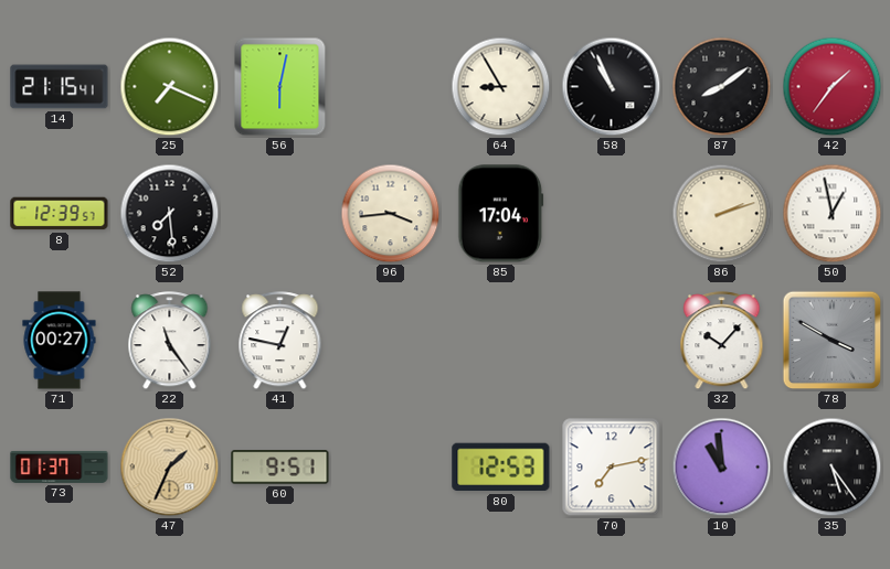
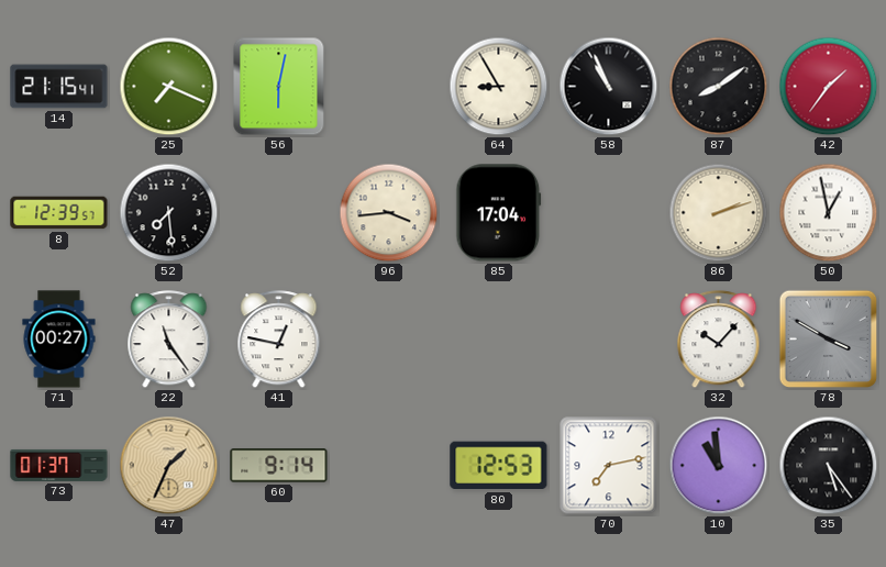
60: 9:51 -> 9:14 (279, 466)
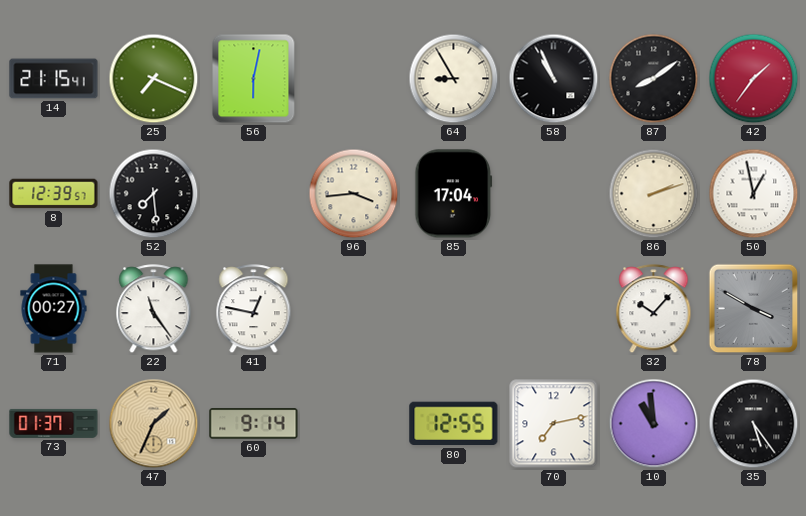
80: 12:53 -> 12:55 (454, 424)
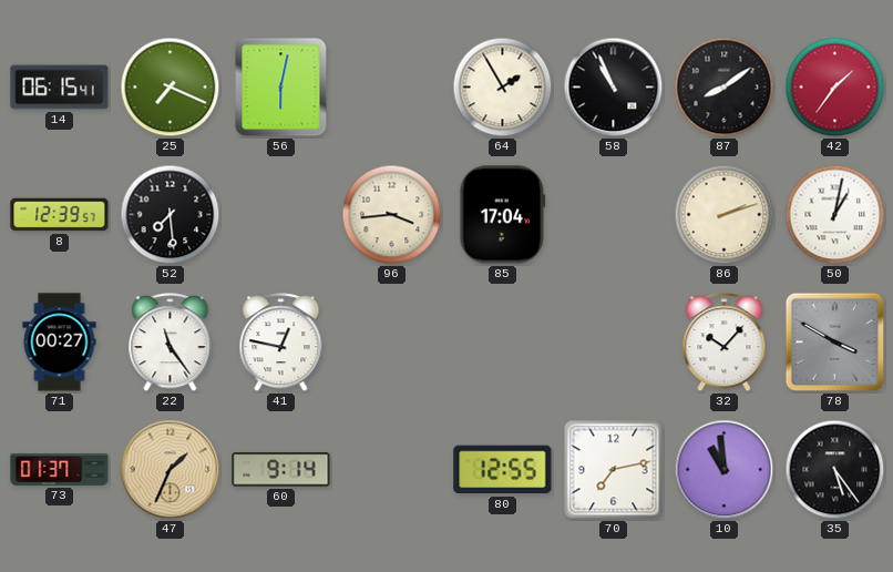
14: 21:15 -> 06:15 (60, 88)
64: 8:55 -> 1:55 (503, 88)
50: 12:58 -> 1:02 (835, 215)
